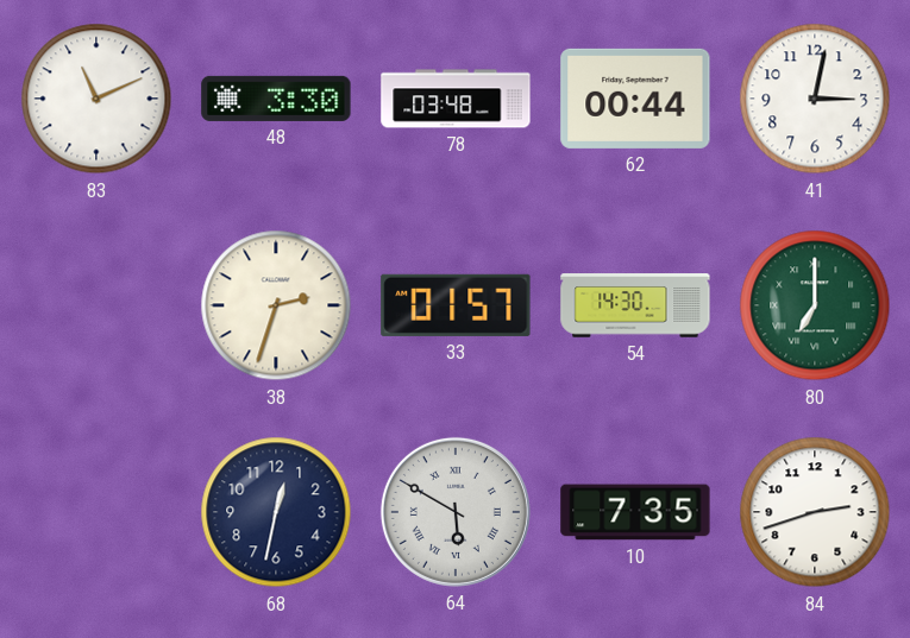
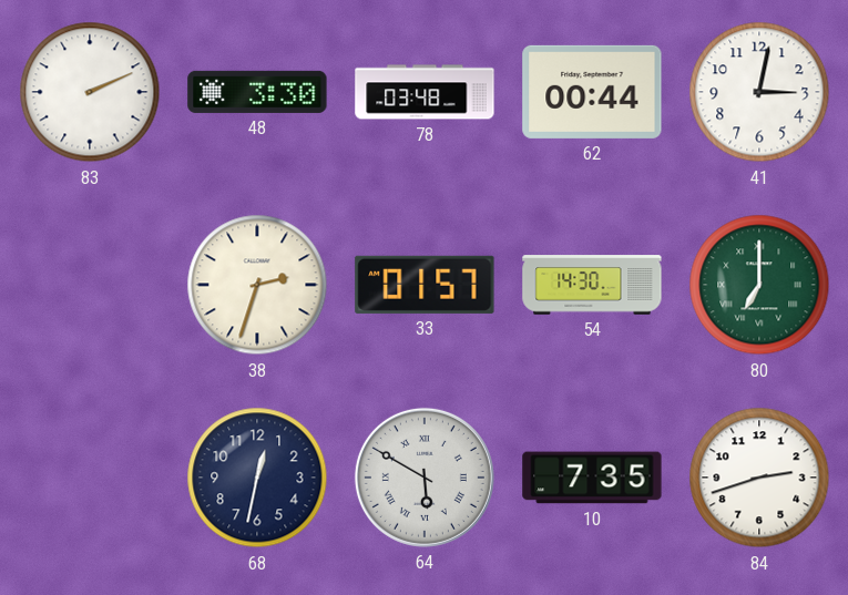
83: 11:11 -> 2:11 (90, 92)
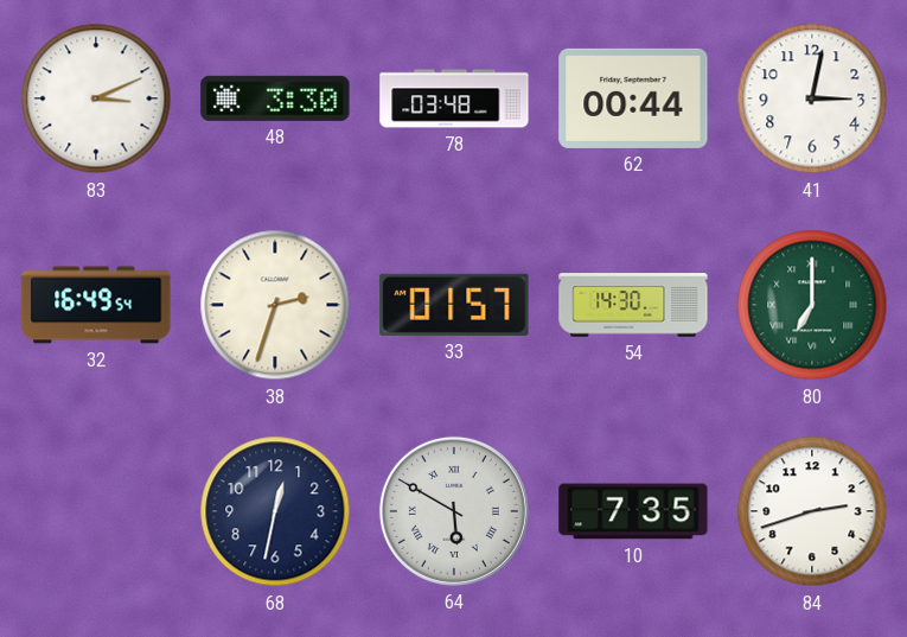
83: 2:11 -> 3:11 (96, 98)
32: none -> 16:49 (96, 305)
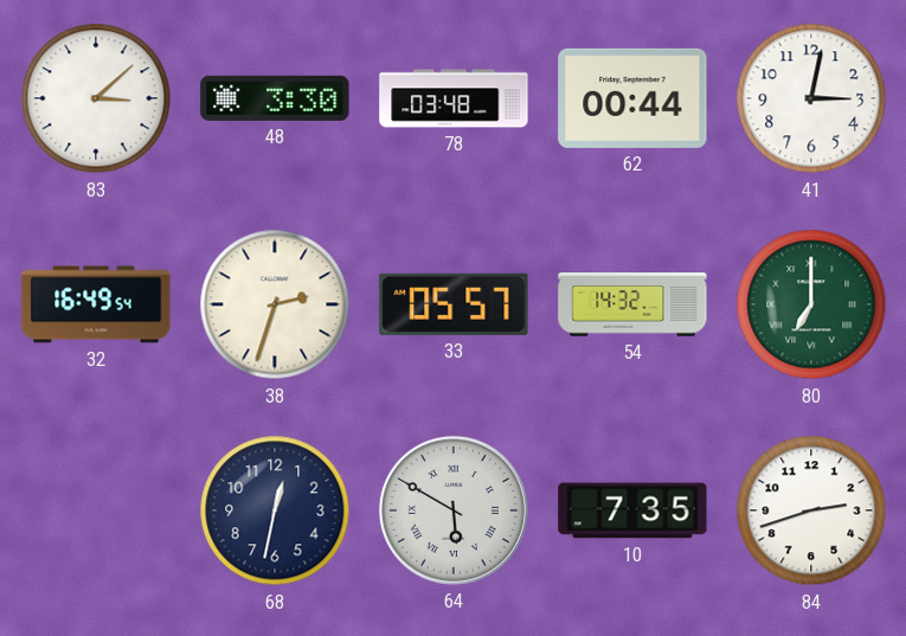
83: 3:11 -> 3:08 (96, 98)
33: 01:57 -> 05:57 (454, 304)
54: 14:30 -> 14:32 (632, 304)
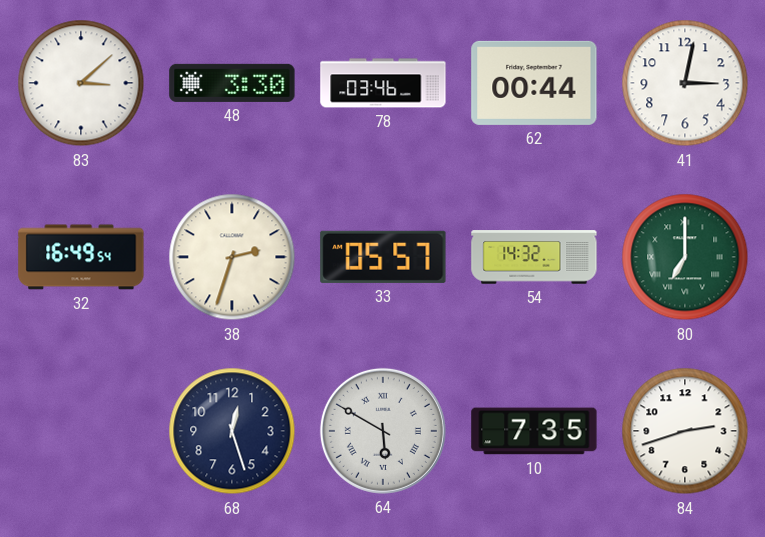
78: 03:48 -> 03:46 (383, 83)
68: 12:32 -> 12:27 (232, 431)
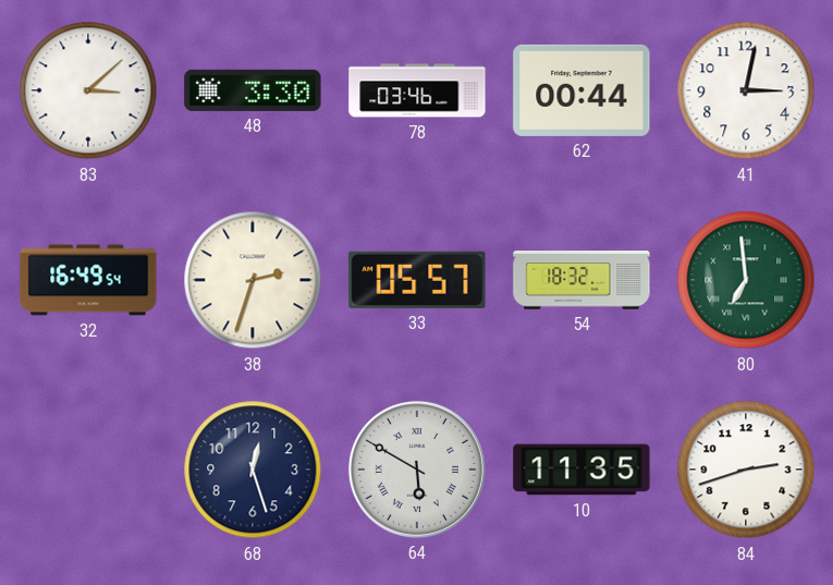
54: 14:32 -> 18:32 (581, 280)
80: 7:00 -> 6:59 (746, 280)
10: 7:35 -> 11:35 (581, 470)
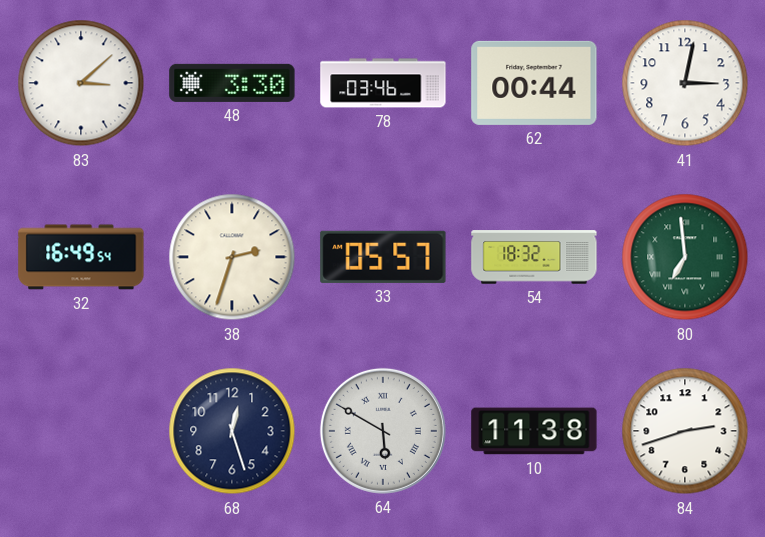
10: 11:35 -> 11:38 (534, 431)
